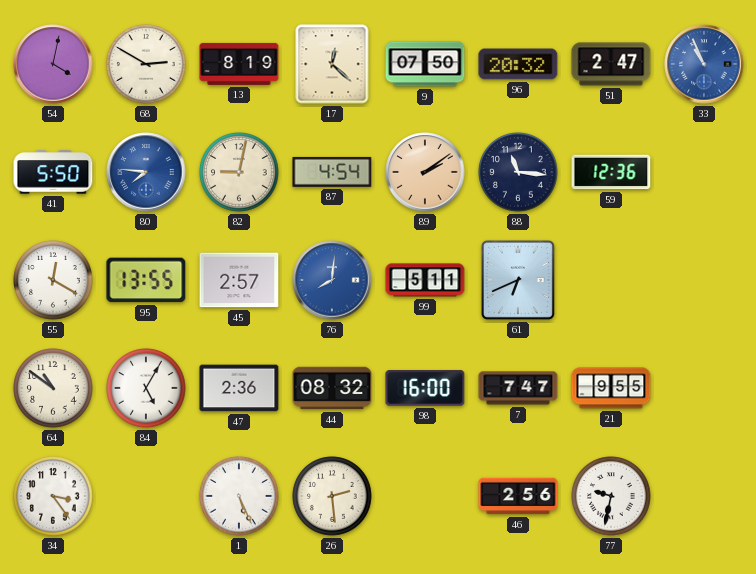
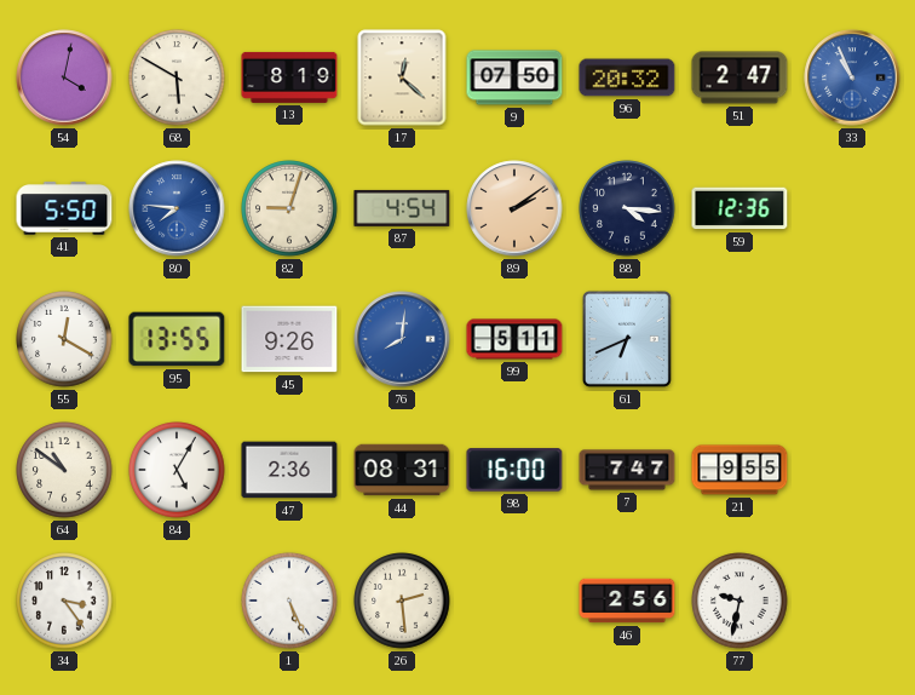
68: 2:50 -> 5:50 (177, 77)
82: 9:02 -> 9:03 (289, 208)
88: 11:16 -> 4:16 (627, 208)
45: 2:57 -> 9:26 (289, 339)
44: 08:32 -> 08:31 (402, 470)
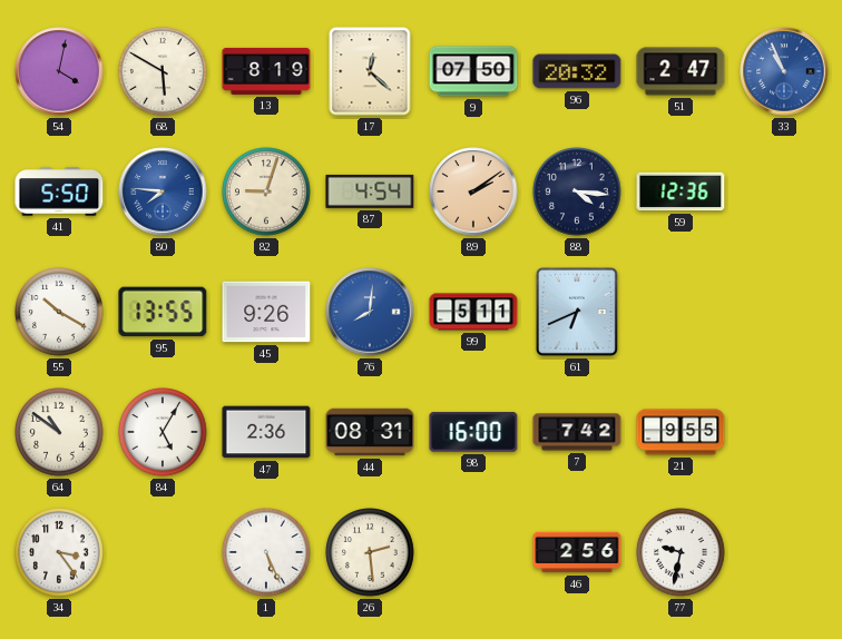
55: 12:20 -> 10:20 (59, 312)
7: 7:47 -> 7:42 (577, 432)
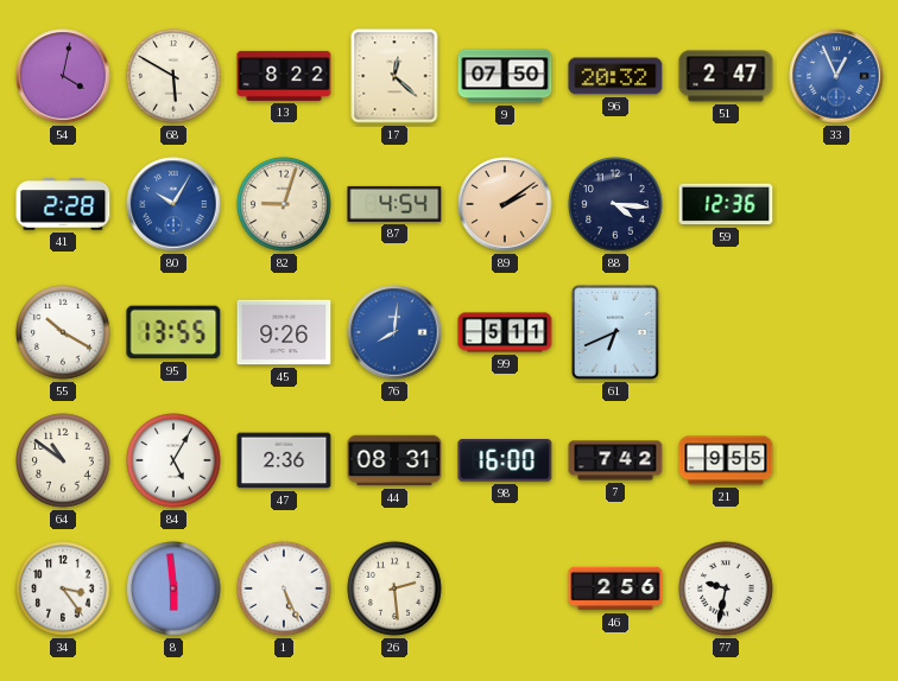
13: 8:19 -> 8:22 (284, 76)
33: 10:56 -> 12:56 (836, 76)
41: 5:50 -> 2:28 (63, 204)
80: 7:46 -> 10:05 (173, 204)
8: none -> 5:59 (173, 588)
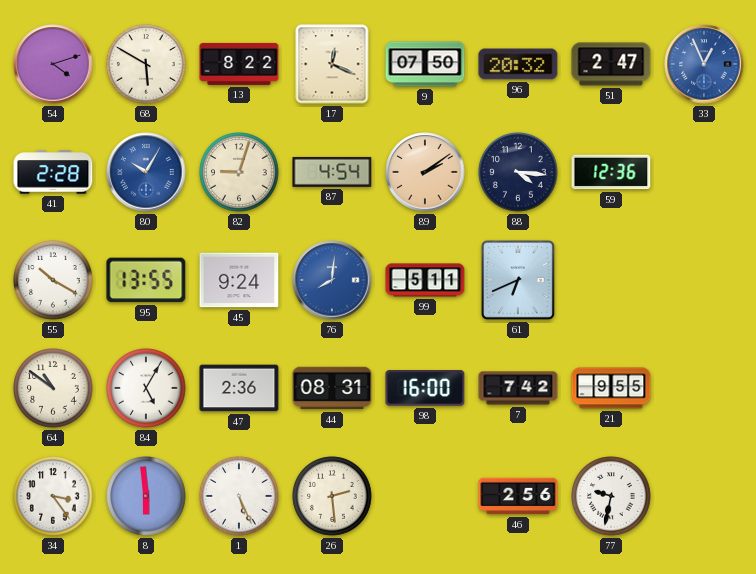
54: 4:02 -> 4:12 (53, 64)
17: 12:22 -> 12:19 (332, 64)
45: 9:26 -> 9:24 (239, 280)
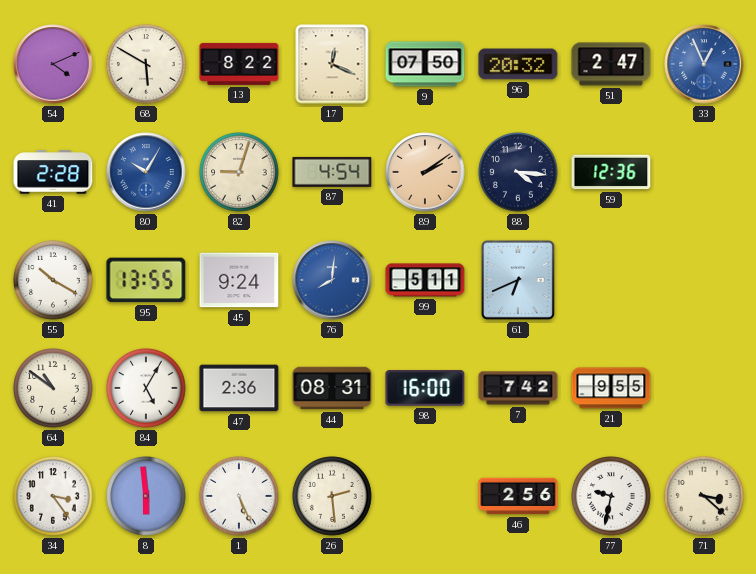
54: 4:12 -> 4:11 (53, 64)
71: none -> 3:22 (704, 496)
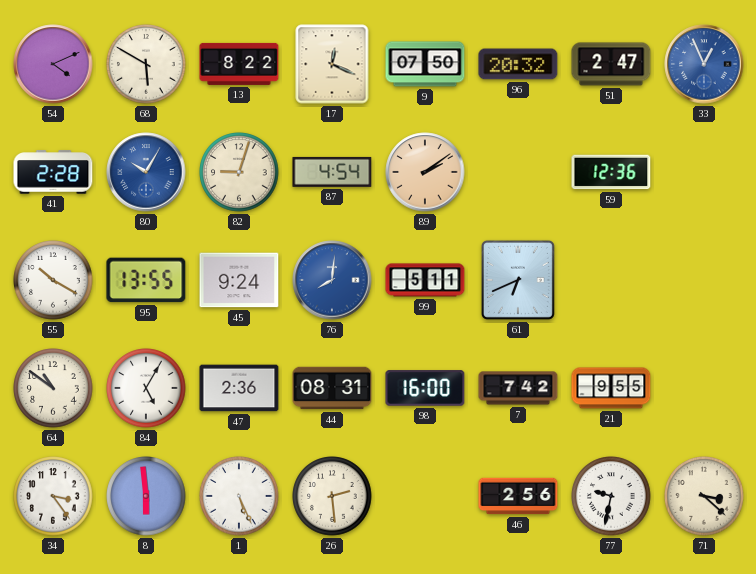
88: 4:16 -> none (518, 172)
